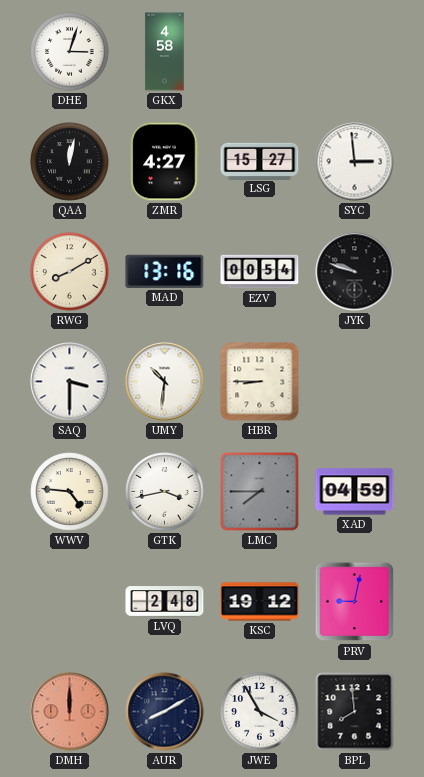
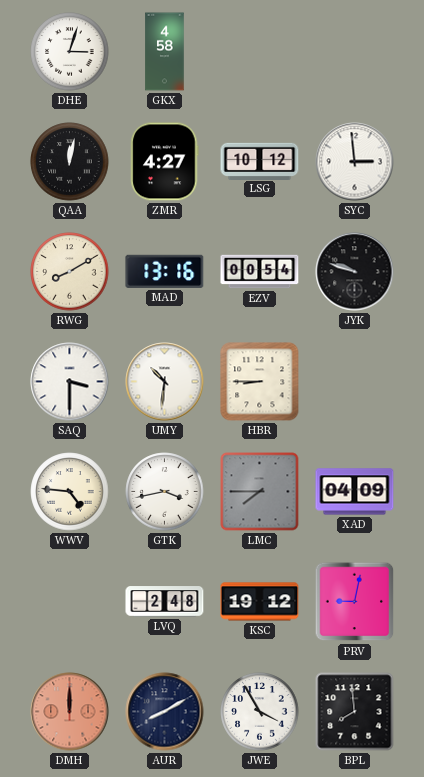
LSG: 15:27 -> 10:12 (260, 161)
XAD: 04:59 -> 04:09 (355, 492)
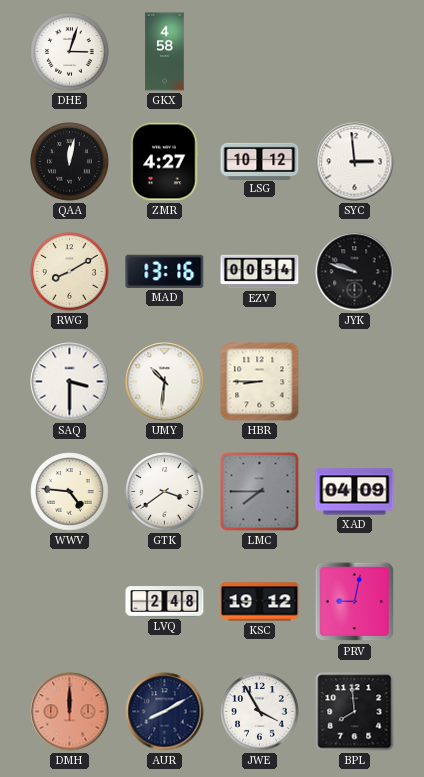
GTK: 3:43 -> 3:39 (165, 492)
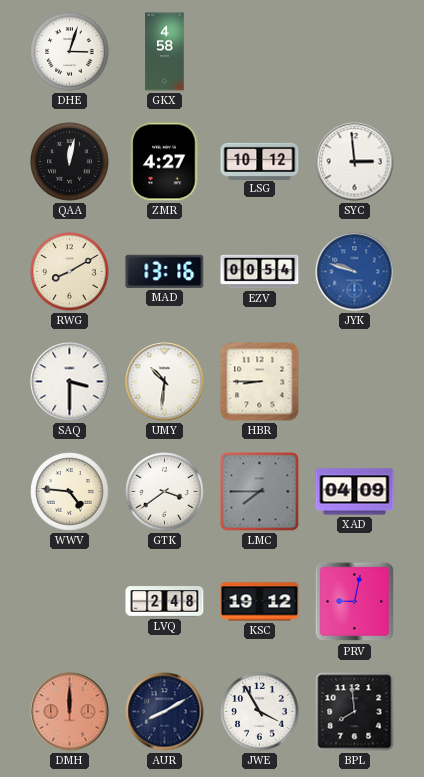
JYK dial: black -> blue (355, 272)
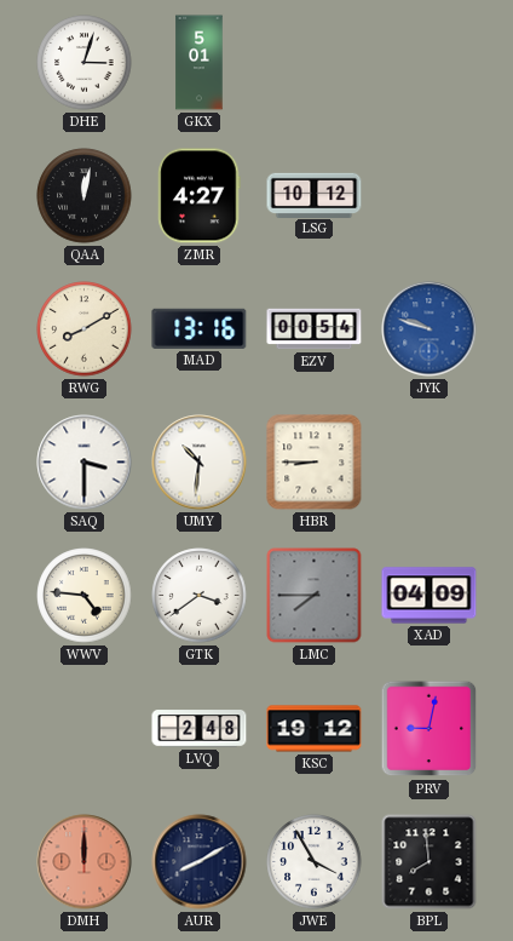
GKX: 4:58 -> 5:01 (200, 63)
SYC: 2:59 -> none (355, 162)
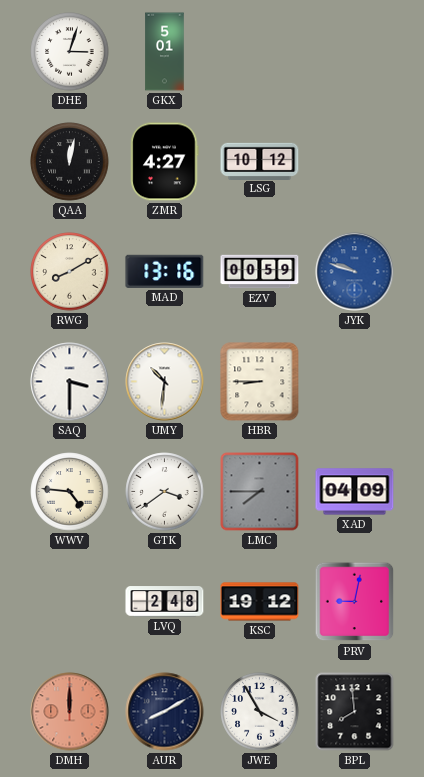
EZV: 00:54 -> 00:59 (260, 272)
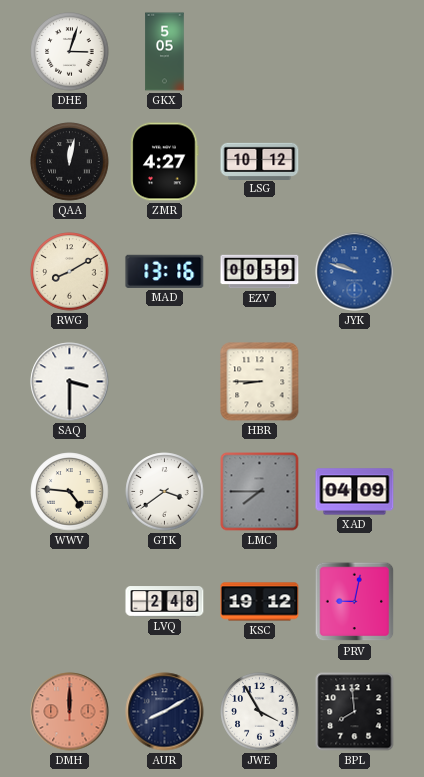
GKX: 5:01 -> 5:05 (165, 52)
UMY: 10:31 -> none (165, 382)
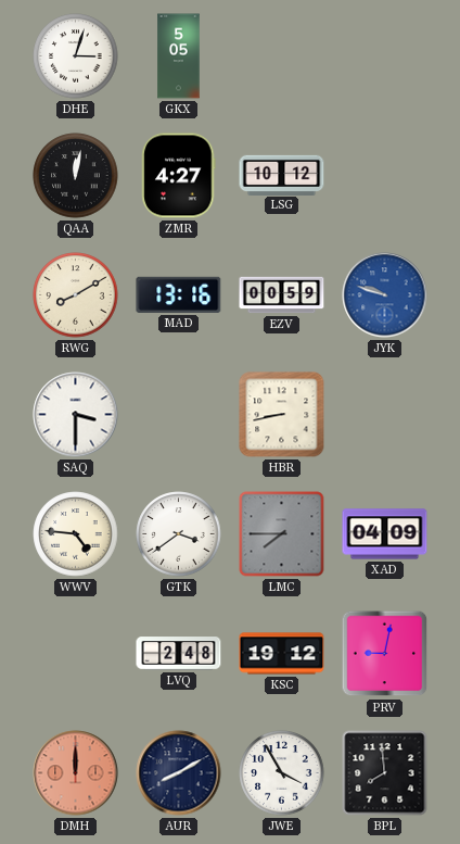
HBR: 8:45 -> 8:43 (282, 415)
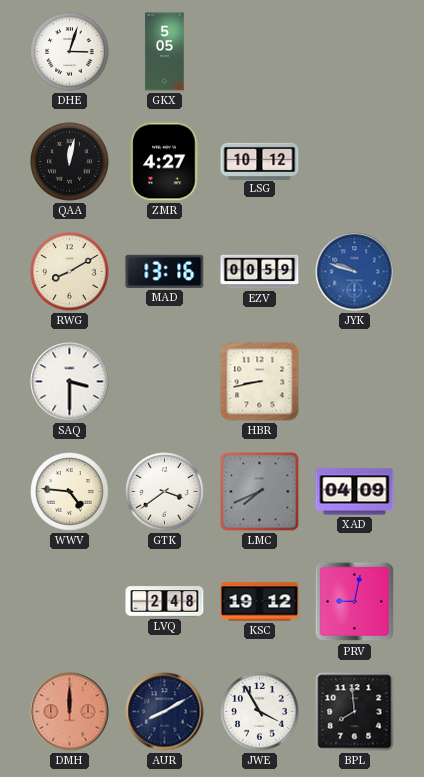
LMC: 7:45 -> 7:41 (260, 492)
